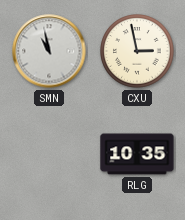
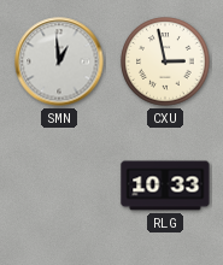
SMN: 10:58 -> 12:59 (59, 61)
RLG: 10:35 -> 10:33 (165, 185)
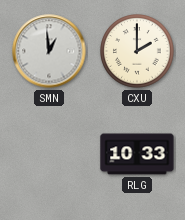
CXU: 2:58 -> 2:00 (137, 51)
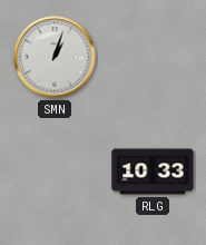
SMN: 12:59 -> 1:03 (55, 57)
CXU: 2:00 -> none (137, 51)
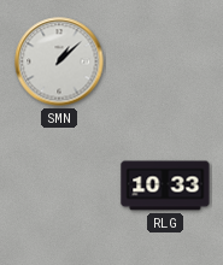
SMN: 1:03 -> 1:08 (59, 61)
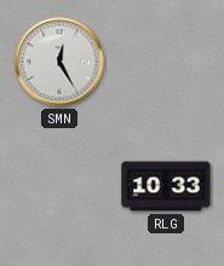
SMN: 1:08 -> 12:25 (59, 62)
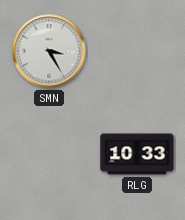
SMN: 12:25 -> 3:25 (49, 51)
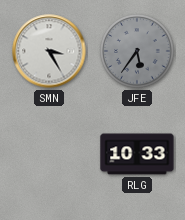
JFE: none -> 5:36 (137, 51)
